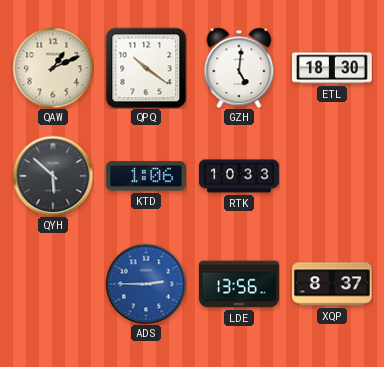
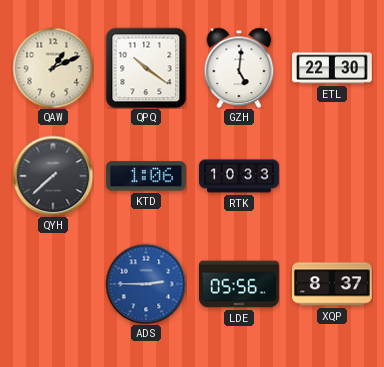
ETL: 18:30 -> 22:30 (332, 68)
QYH: 5:52 -> 7:38 (53, 176)
LDE: 13:56 -> 05:56 (240, 284)
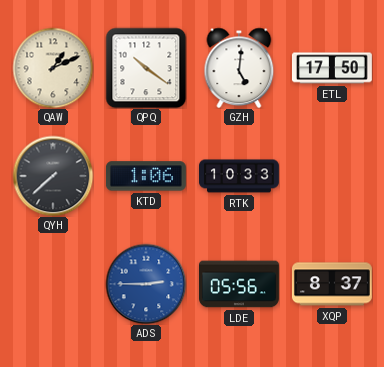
ETL: 22:30 -> 17:50 (332, 68)
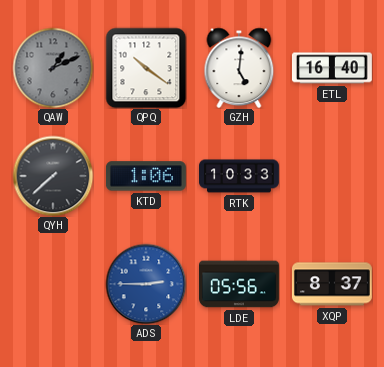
QAW dial: cream -> grey (53, 68)
ETL: 17:50 -> 16:40 (332, 68)
